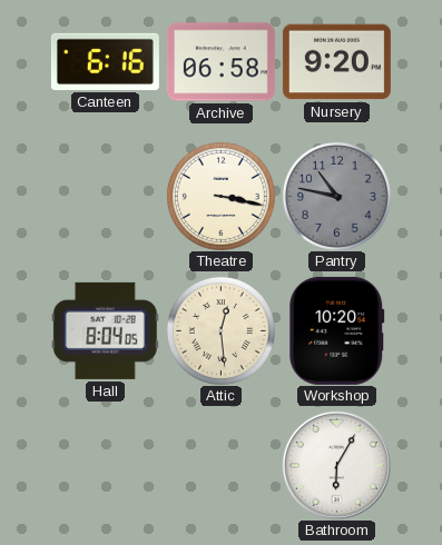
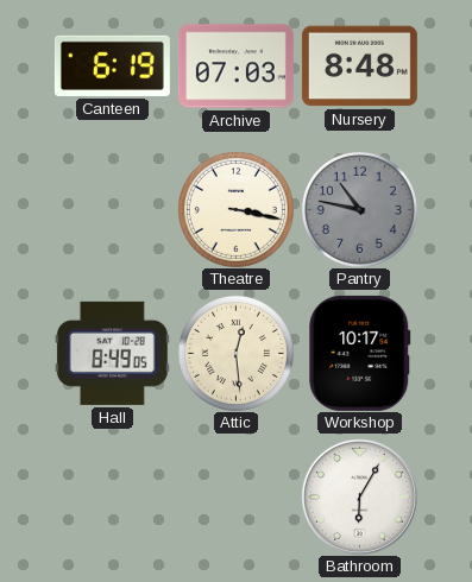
Canteen: 6:16 -> 6:19 (112, 65)
Archive: 06:58 -> 07:03 (235, 67)
Nursery: 9:20 -> 8:48 (359, 67)
Hall: 8:04 -> 8:49 (112, 353)
Workshop: 10:20 -> 10:17 (360, 353)
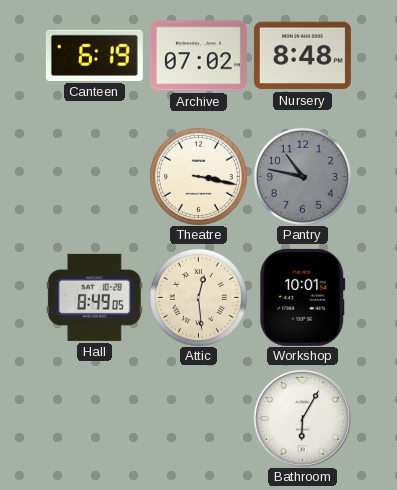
Archive: 07:03 -> 07:02 (198, 56)
Workshop: 10:17 -> 10:01 (303, 297)
